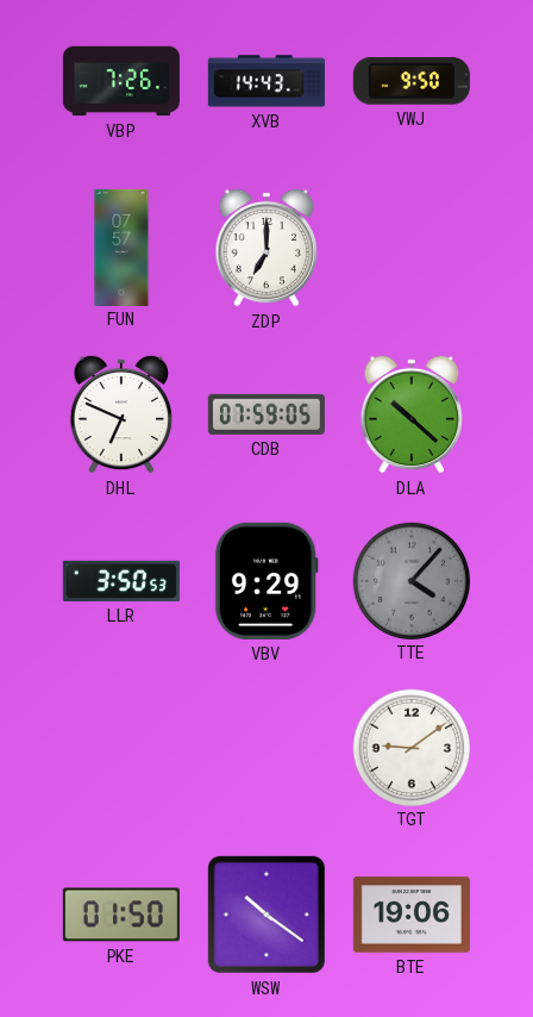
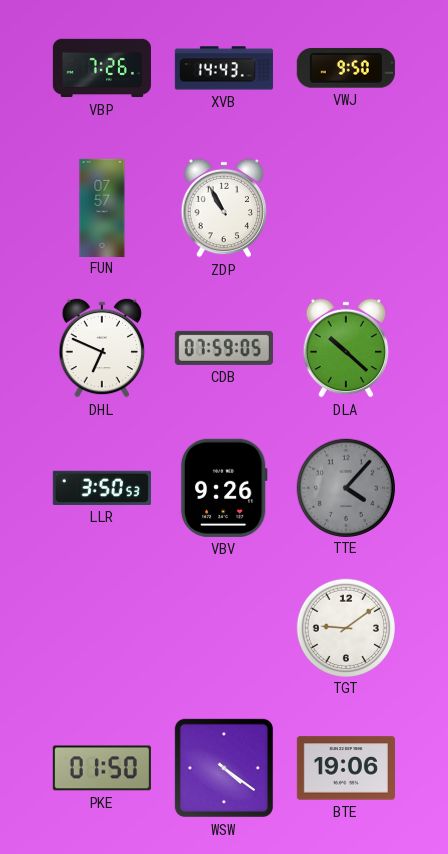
ZDP: 7:00 -> 10:55 (224, 208)
VBV: 9:29 -> 9:26 (224, 488)
WSW: 10:21 -> 4:21 (224, 768)
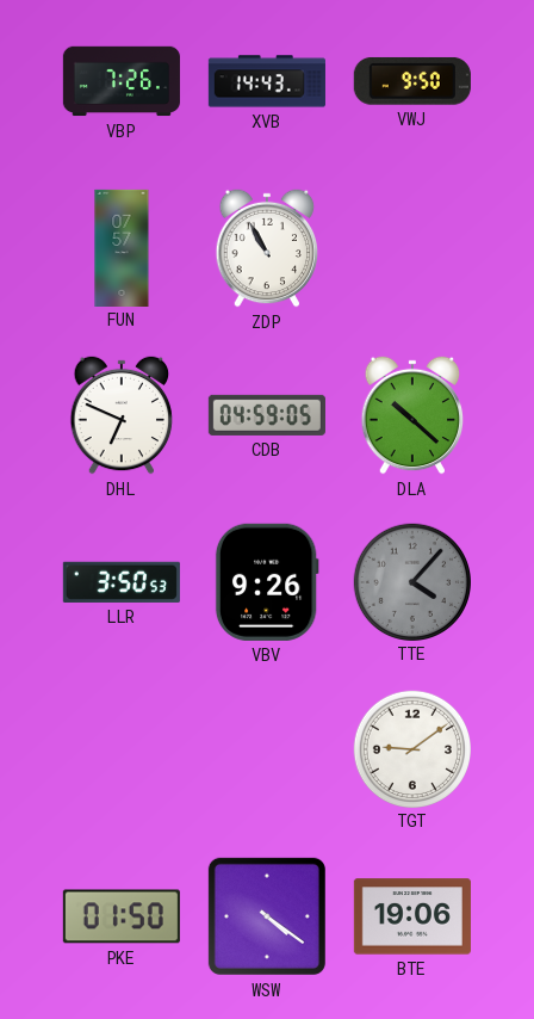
CDB: 07:59 -> 04:59 (267, 415)
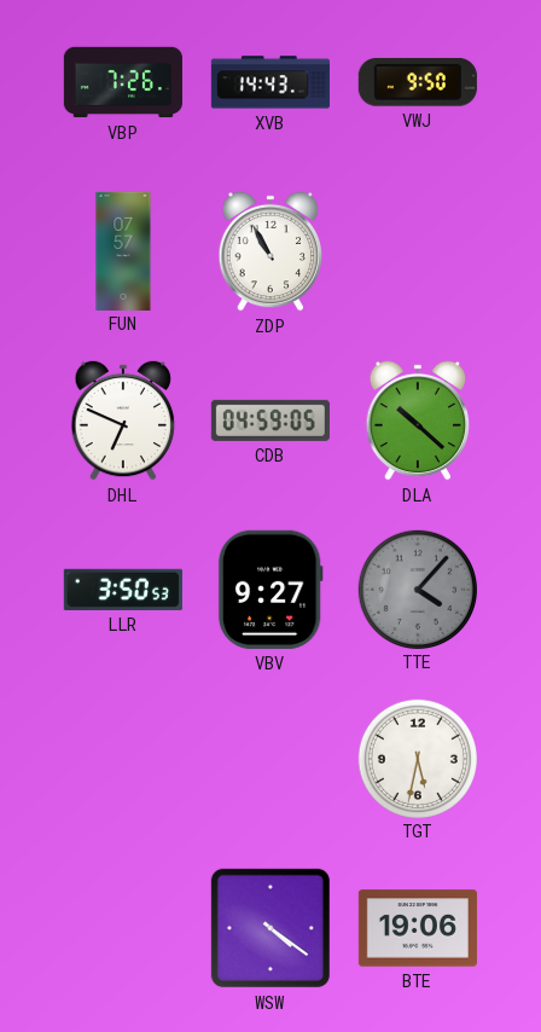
VBV: 9:26 -> 9:27 (270, 590)
TGT: 9:09 -> 5:32 (417, 758)
PKE: 01:50 -> none (122, 916)
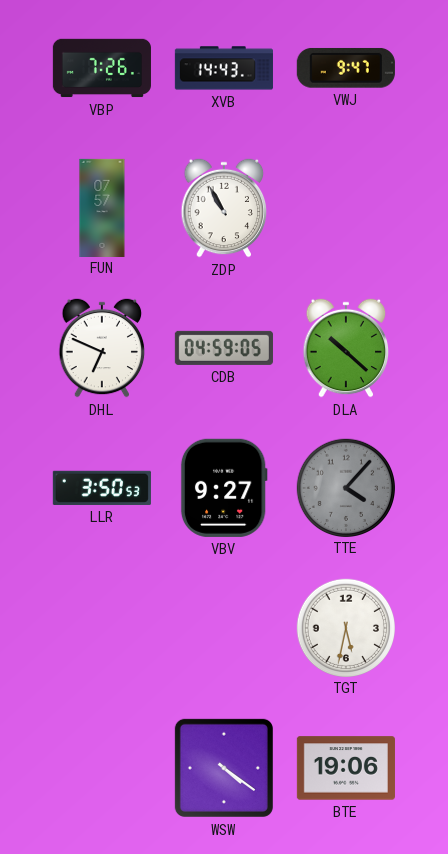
VWJ: 9:50 -> 9:47 (346, 68)
